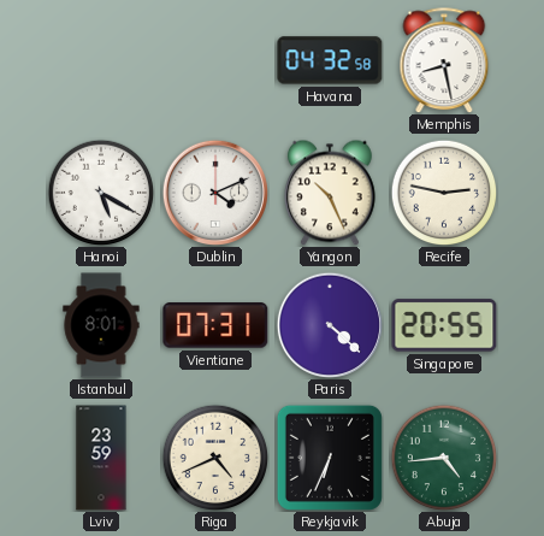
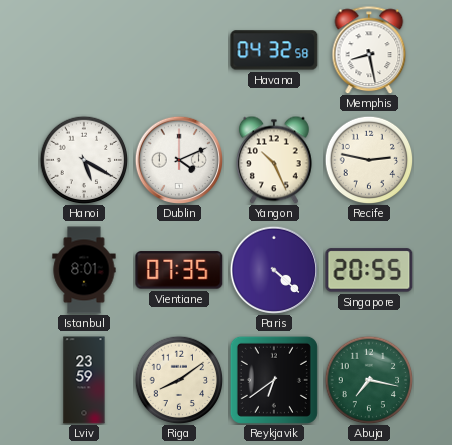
Vientiane: 07:31 -> 07:35 (179, 270)
Riga: 4:41 -> 8:09 (179, 380)
Reykjavik: 6:34 -> 6:39 (274, 380)
Abuja: 4:44 -> 7:17 (369, 380)
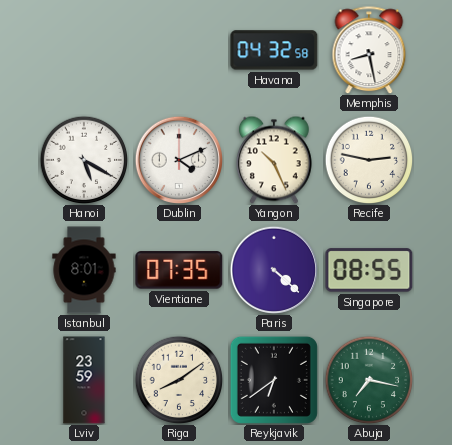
Singapore: 20:55 -> 08:55 (369, 270)
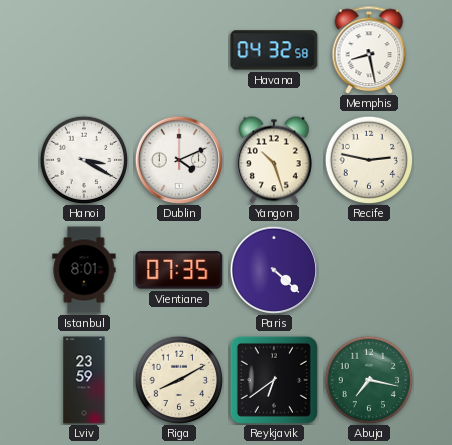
Hanoi: 5:20 -> 3:20 (84, 160)
Yangon: 10:26 -> 10:27 (274, 160)
Singapore: 08:55 -> none (369, 270)
Riga: 8:09 -> 8:10 (179, 380)
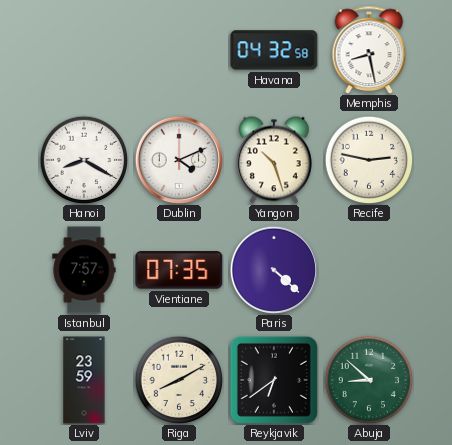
Hanoi: 3:20 -> 8:20 (84, 160)
Istanbul: 8:01 -> 7:57 (84, 270)
Abuja: 7:17 -> 8:52 (369, 380)
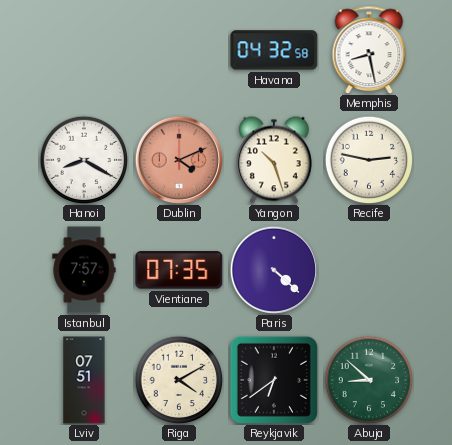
Dublin dial: white -> salmon (178, 159)
Lviv: 23:59 -> 07:51 (84, 380)
Riga: 8:10 -> 4:10 (179, 380)
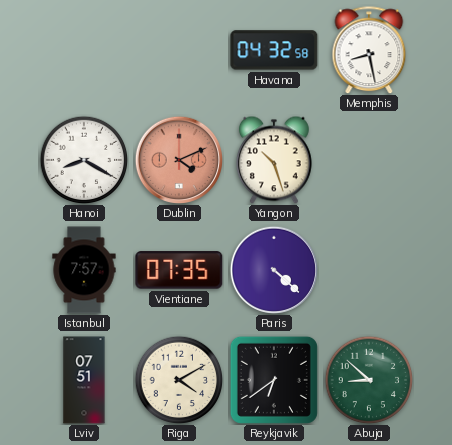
Recife: 2:47 -> none (369, 160)
